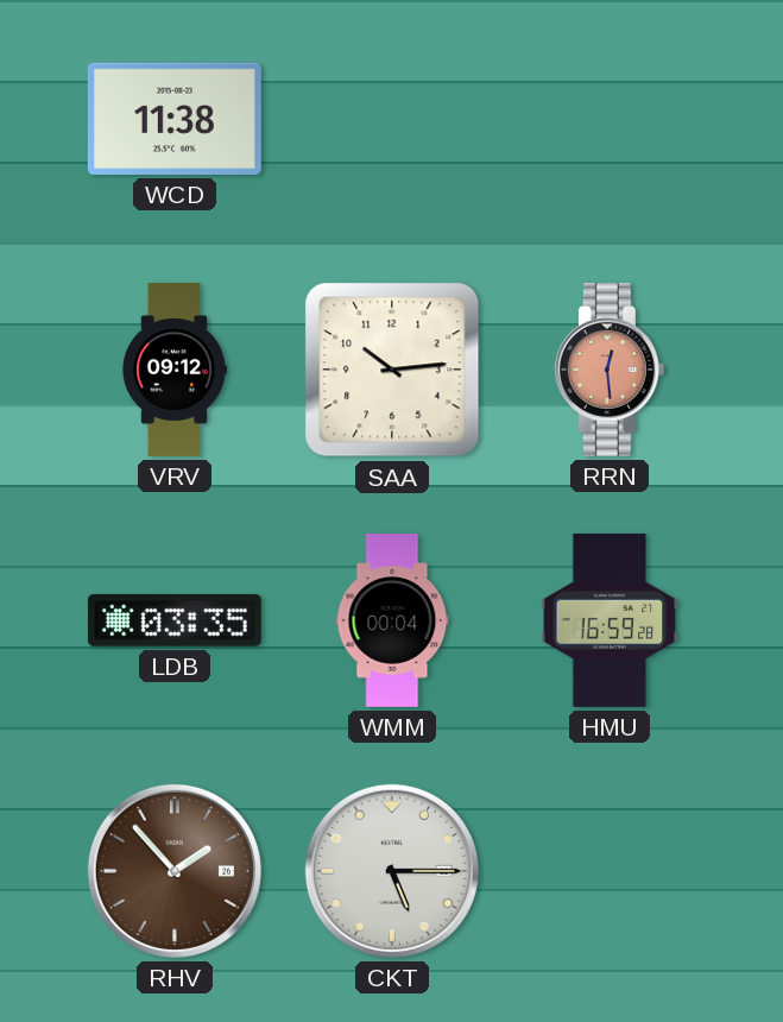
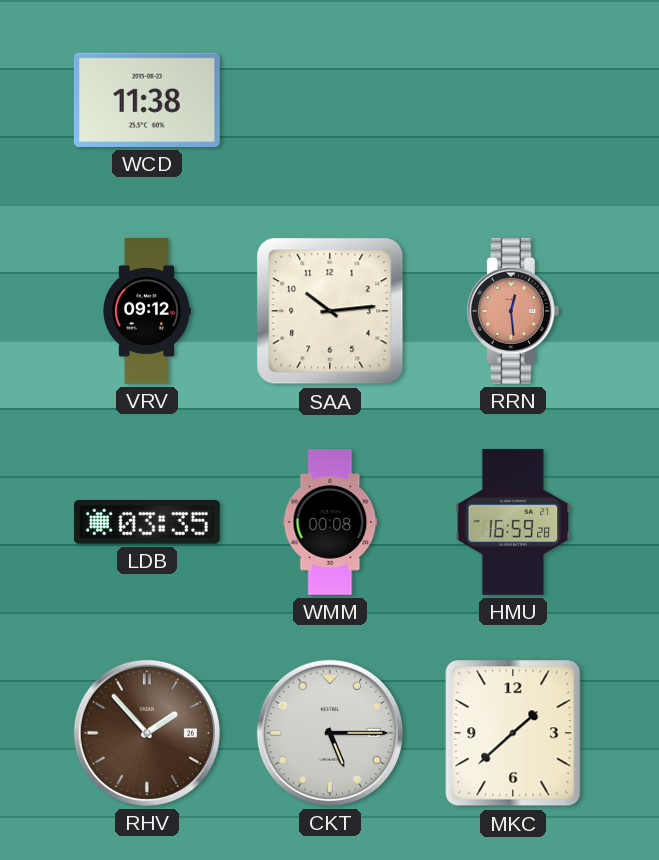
WMM: 00:04 -> 00:08 (330, 523)
MKC: none -> 1:38 (513, 733)
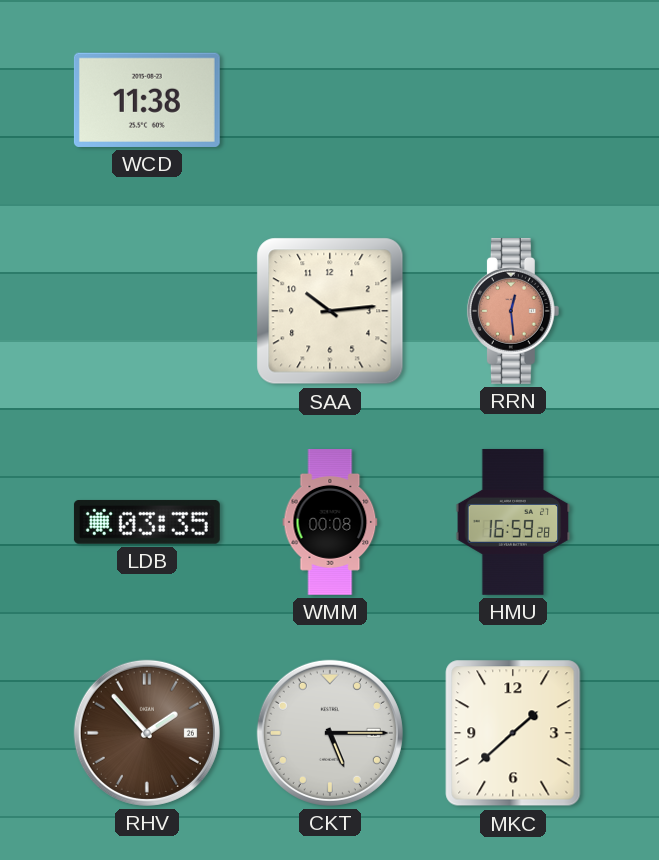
VRV: 09:12 -> none (146, 312)
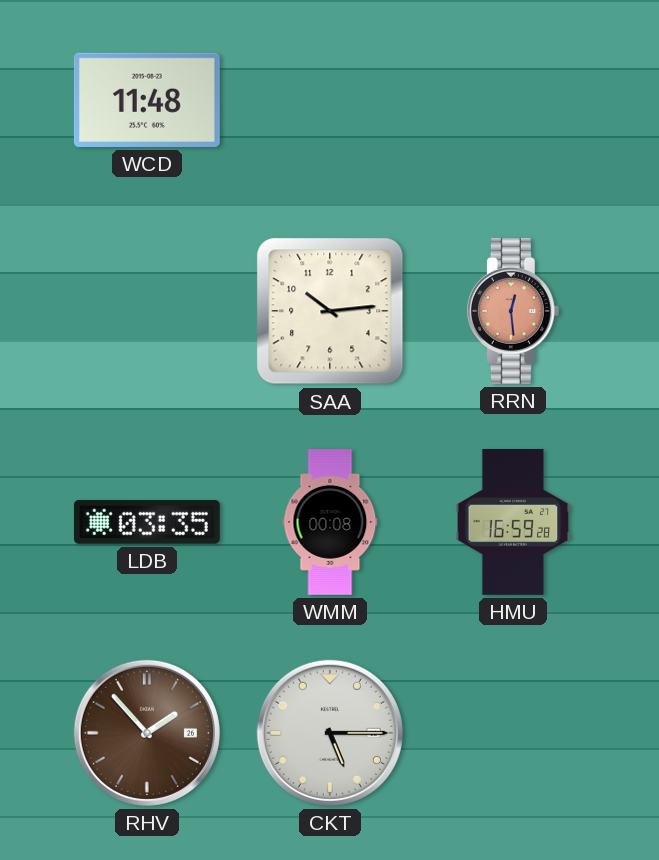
WCD: 11:38 -> 11:48 (147, 100)
MKC: 1:38 -> none (513, 733)
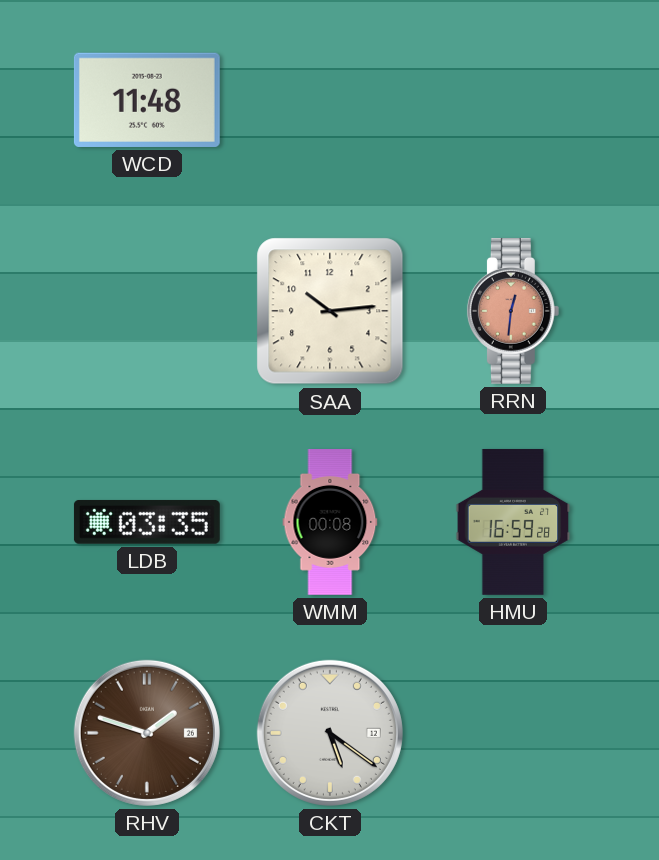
RRN: 12:29 -> 12:31 (513, 311)
RHV: 1:53 -> 1:48 (147, 733)
CKT: 5:15 -> 5:21 (330, 733)
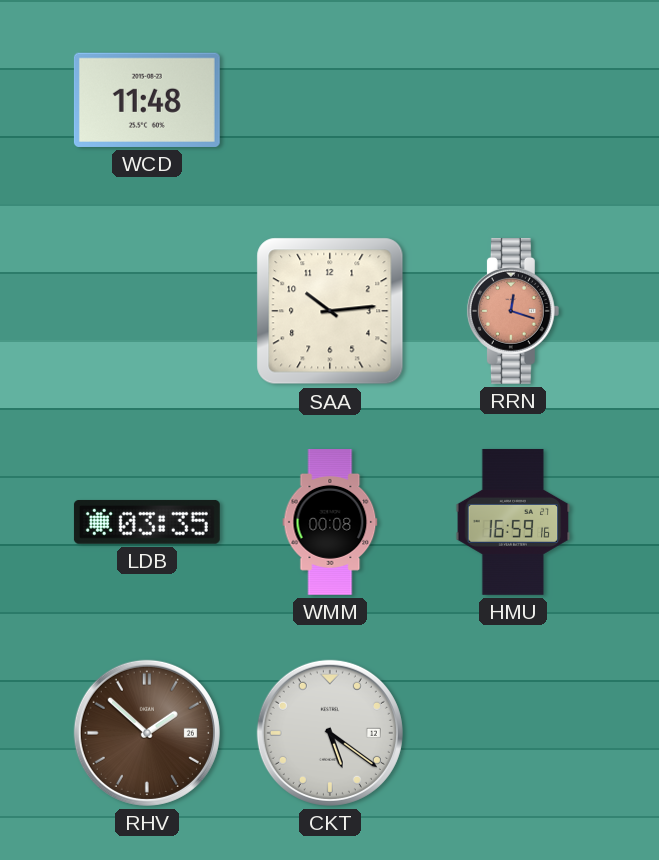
RRN: 12:31 -> 12:18 (513, 311)
HMU: 16:59:28 -> 16:59:16 (513, 522)
RHV: 1:48 -> 1:52 (147, 733)
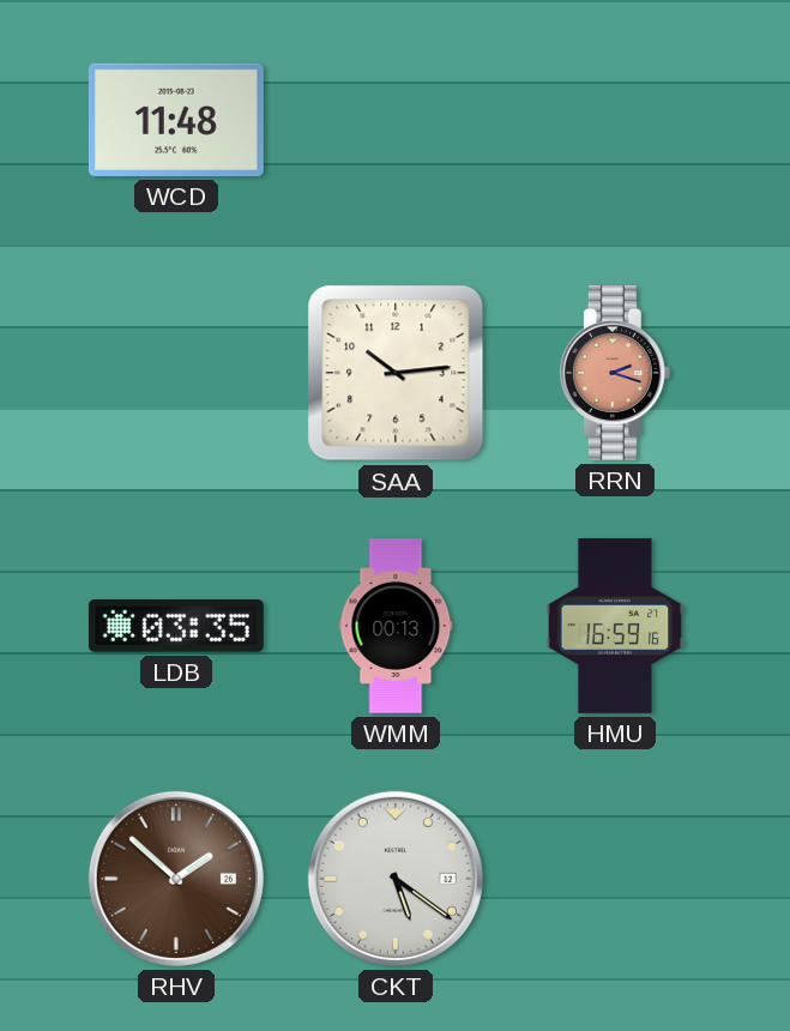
RRN: 12:18 -> 2:18 (615, 373)
WMM: 00:08 -> 00:13 (396, 627)
